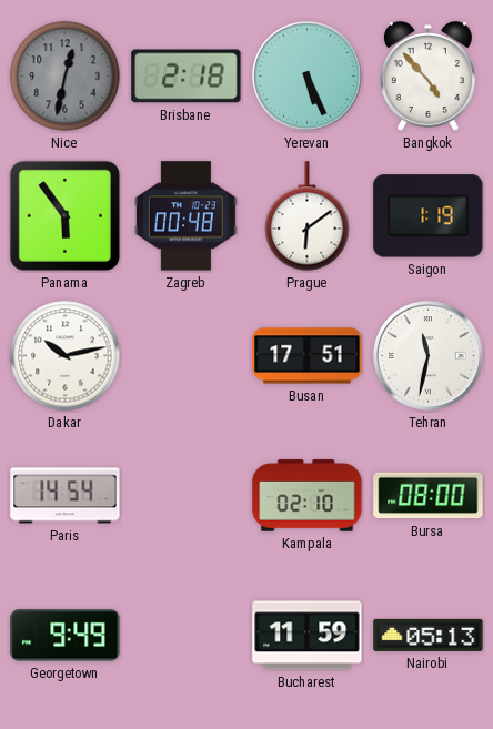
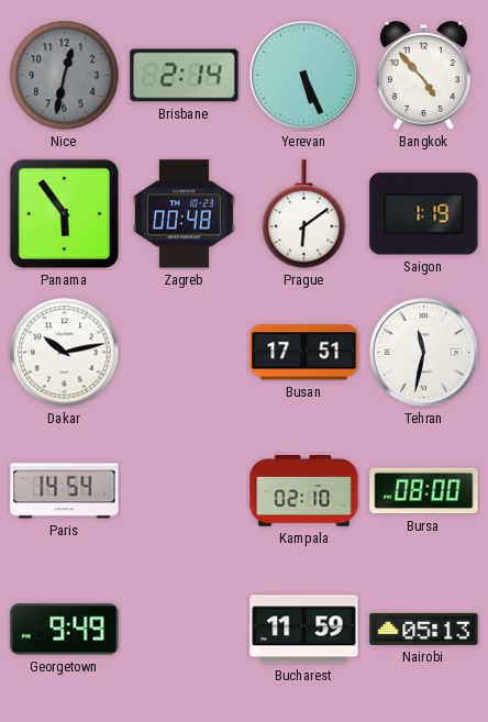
Brisbane: 2:18 -> 2:14 (185, 76)
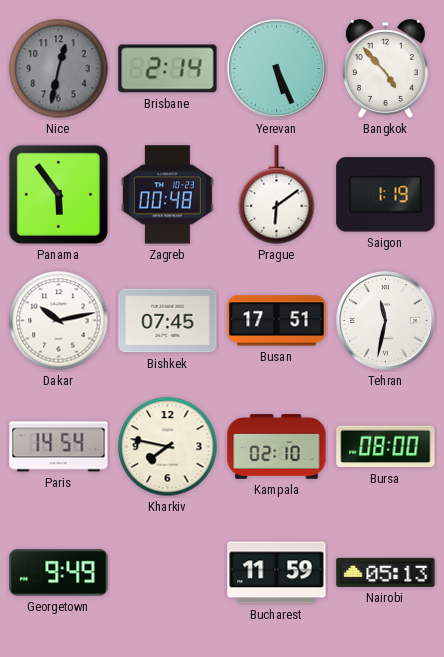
Bishkek: none -> 07:45 (168, 321)
Kharkiv: none -> 7:47 (168, 447)
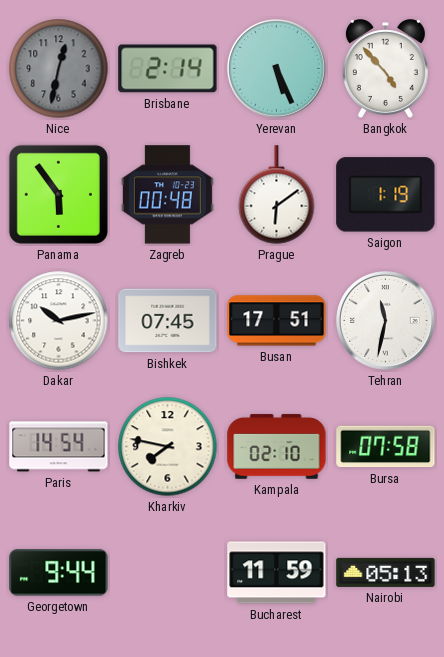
Bursa: 08:00 -> 07:58 (386, 447)
Georgetown: 9:49 -> 9:44 (59, 573)
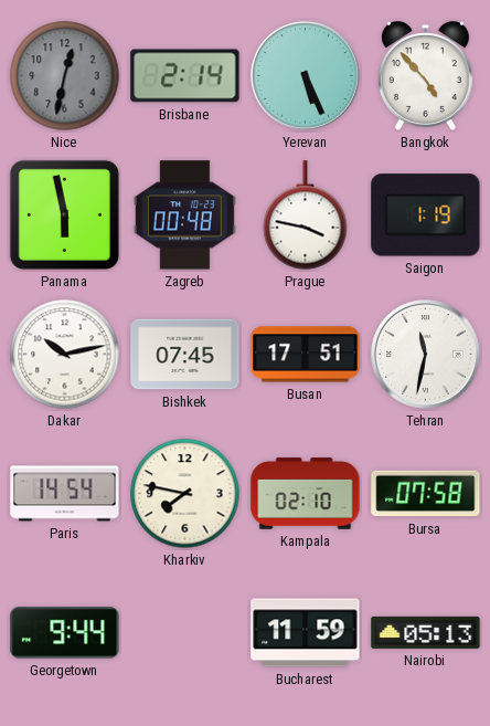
Panama: 5:54 -> 5:58 (64, 214)
Prague: 6:09 -> 3:47 (306, 215)
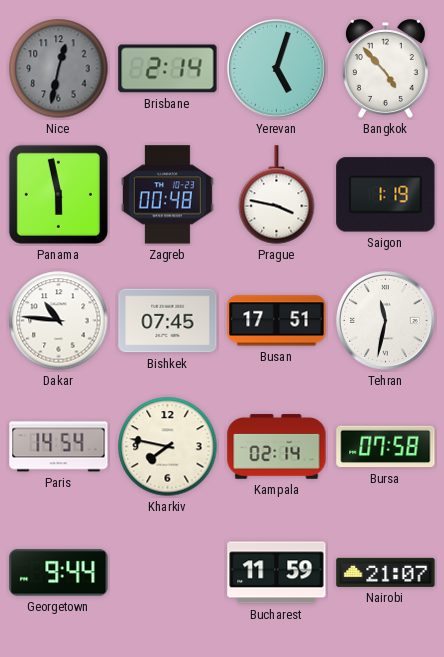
Yerevan: 5:26 -> 5:03 (277, 69)
Dakar: 10:13 -> 10:46 (59, 321)
Kampala: 02:10 -> 02:14 (277, 447)
Nairobi: 05:13 -> 21:07 (386, 572)
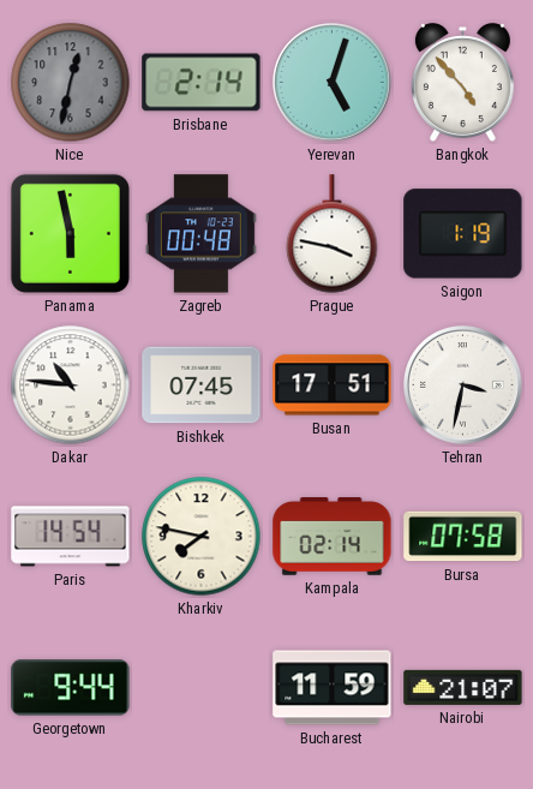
Tehran: 11:32 -> 3:32 (463, 385)
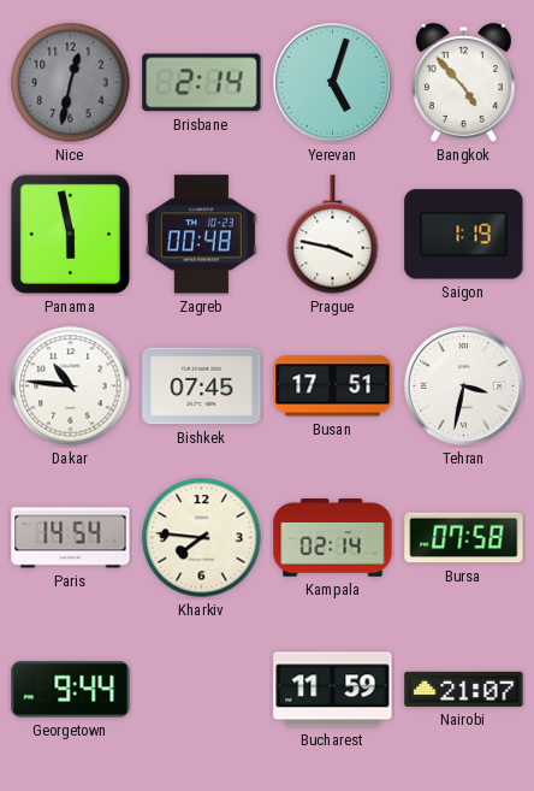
Kharkiv: 7:47 -> 7:46 (202, 538)
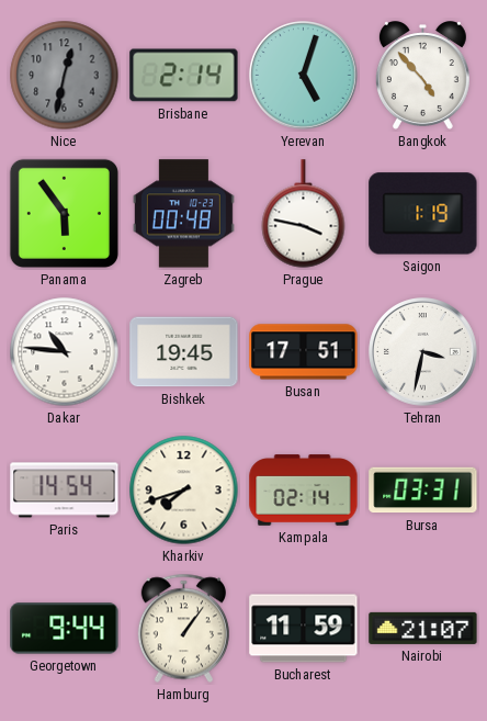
Panama: 5:58 -> 5:54 (64, 213)
Bishkek: 07:45 -> 19:45 (184, 352)
Kharkiv: 7:46 -> 7:42 (184, 491)
Bursa: 07:58 -> 03:31 (423, 491)
Hamburg: none -> 1:06 (183, 629)
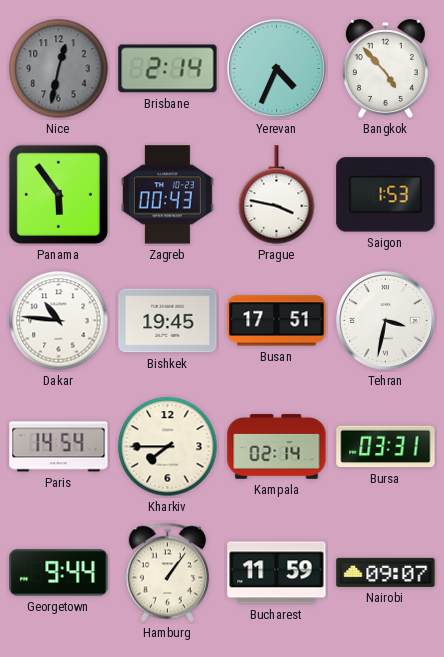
Yerevan: 5:03 -> 4:34 (277, 69)
Zagreb: 00:48 -> 00:43 (167, 195)
Saigon: 1:19 -> 1:53 (386, 195)
Kharkiv: 7:42 -> 7:45 (168, 447)
Nairobi: 21:07 -> 09:07 (386, 572)
